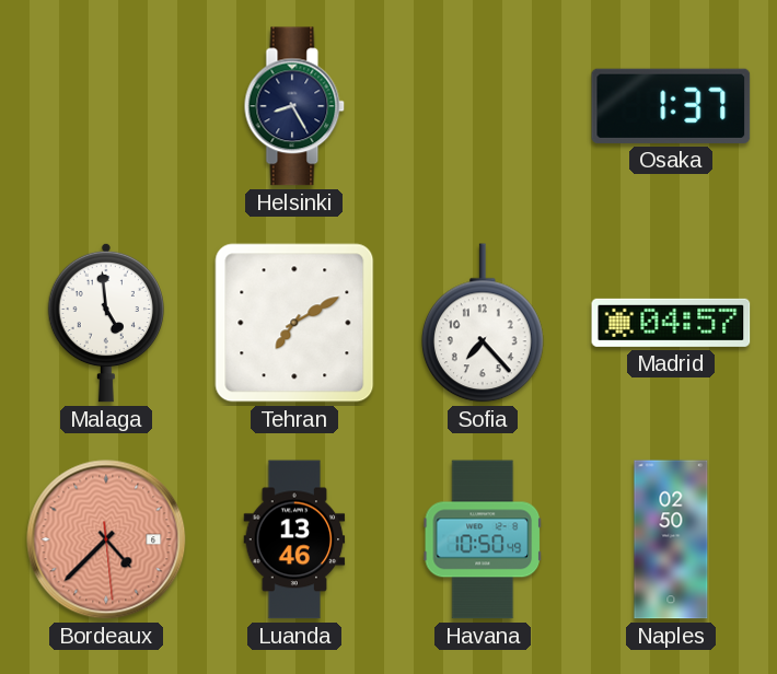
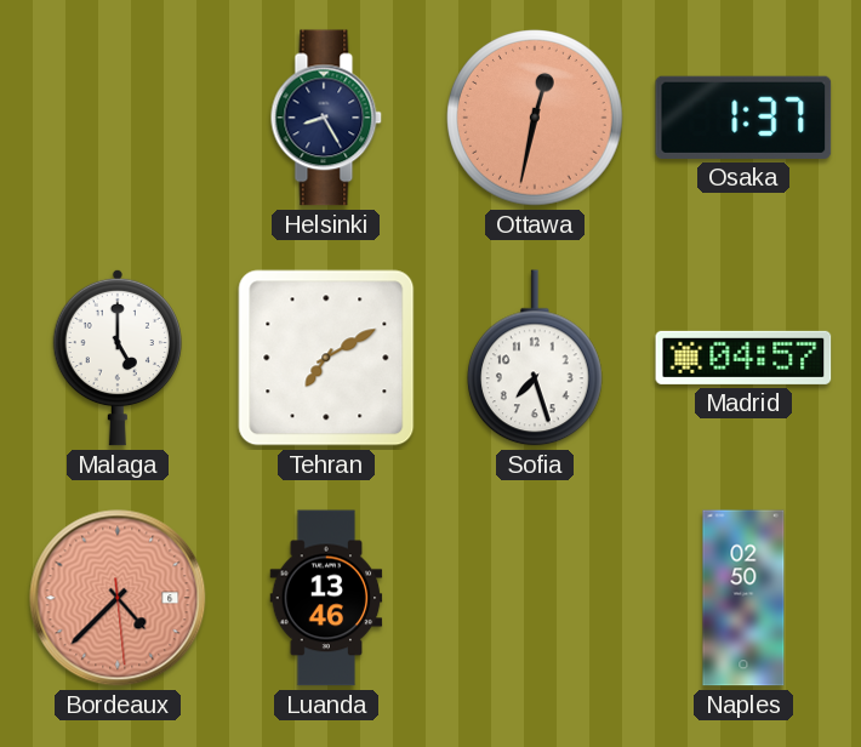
Ottawa: none -> 12:32 (535, 118)
Malaga: 4:59 -> 5:00 (118, 358)
Sofia: 7:23 -> 7:27 (536, 358)
Havana: 10:50 -> none (482, 539)
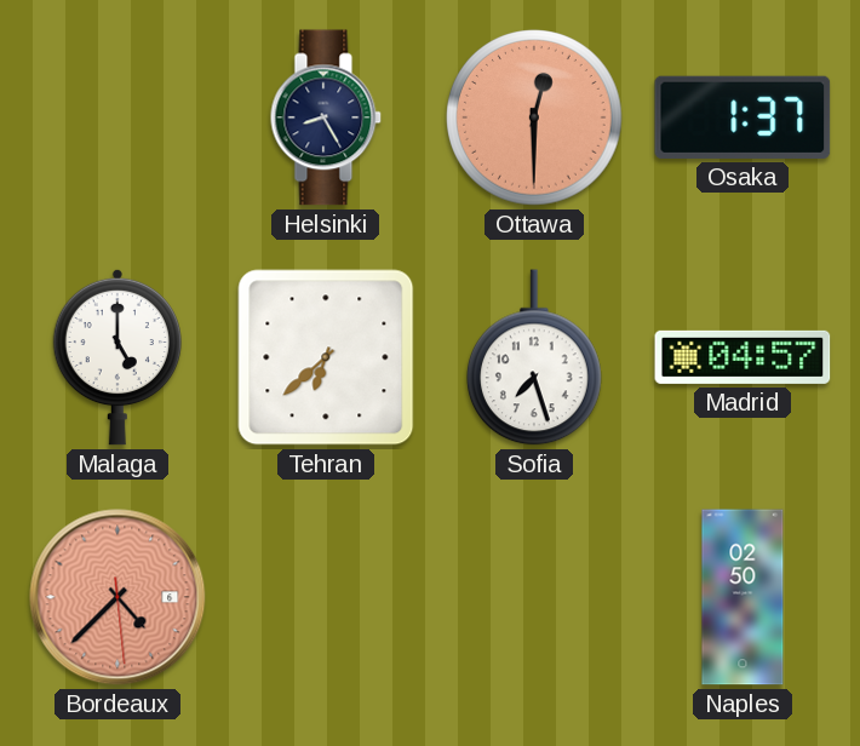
Ottawa: 12:32 -> 12:30 (534, 117)
Tehran: 7:10 -> 6:38 (326, 357)
Luanda: 13:46 -> none (326, 598)
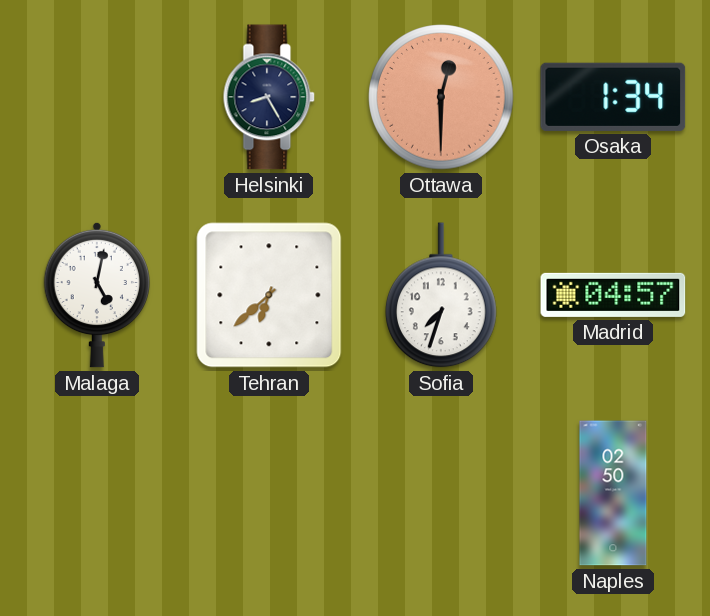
Osaka: 1:37 -> 1:34 (613, 97)
Malaga: 5:00 -> 5:02 (97, 295)
Sofia: 7:27 -> 7:33 (442, 295)
Bordeaux: 4:37 -> none (117, 597)
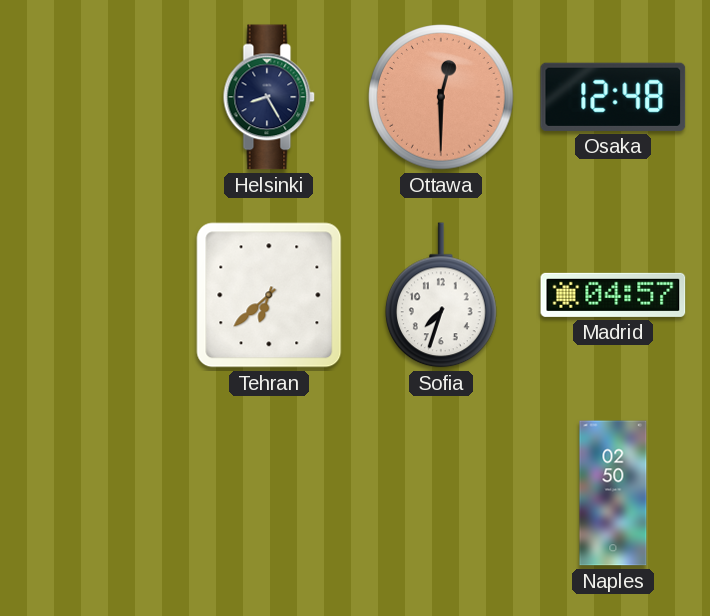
Osaka: 1:34 -> 12:48 (613, 97)
Malaga: 5:02 -> none (97, 295)
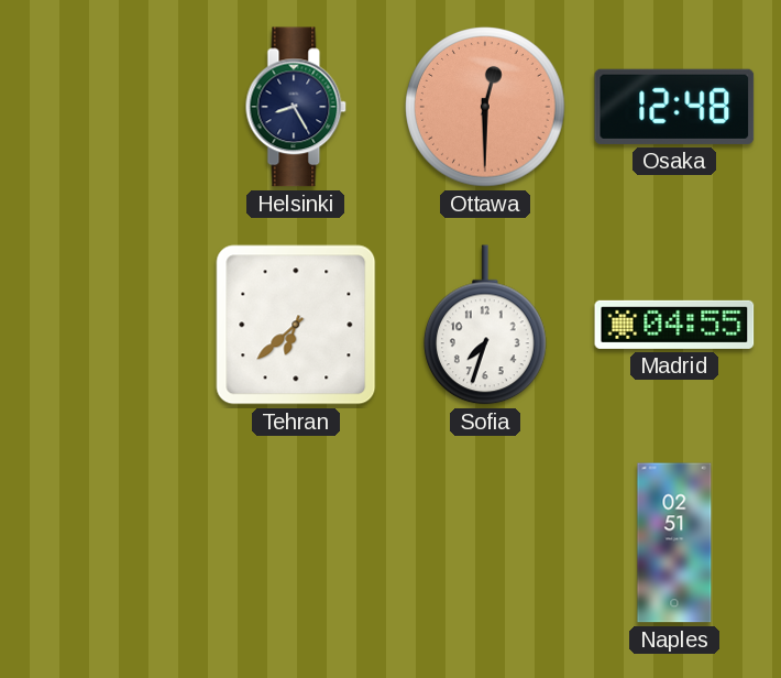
Madrid: 04:57 -> 04:55 (674, 325)
Naples: 02:50 -> 02:51 (674, 543)
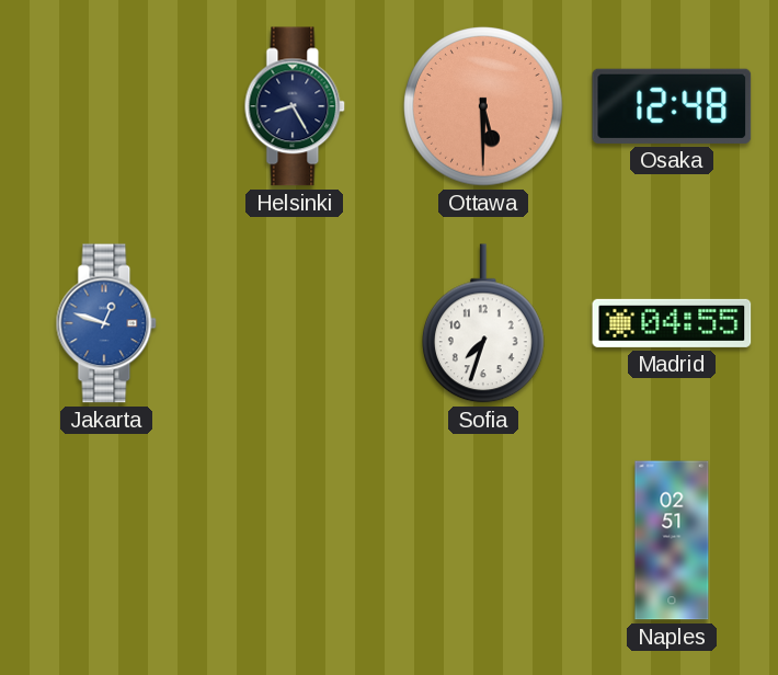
Ottawa: 12:30 -> 5:30 (483, 106)
Jakarta: none -> 12:48 (106, 323)
Tehran: 6:38 -> none (296, 325)
